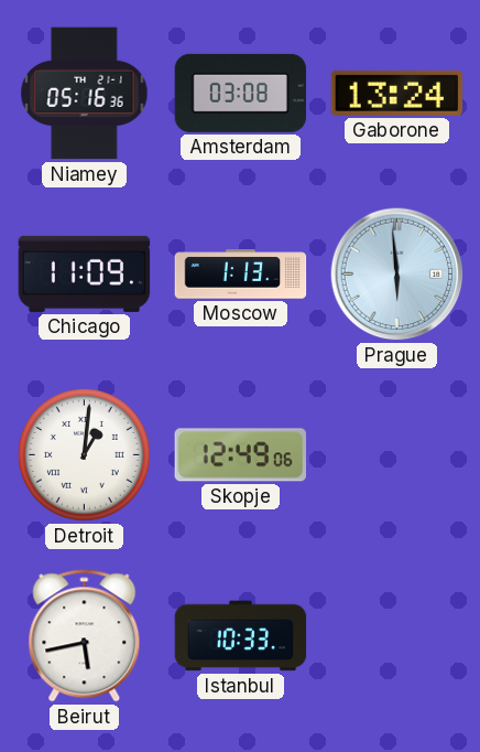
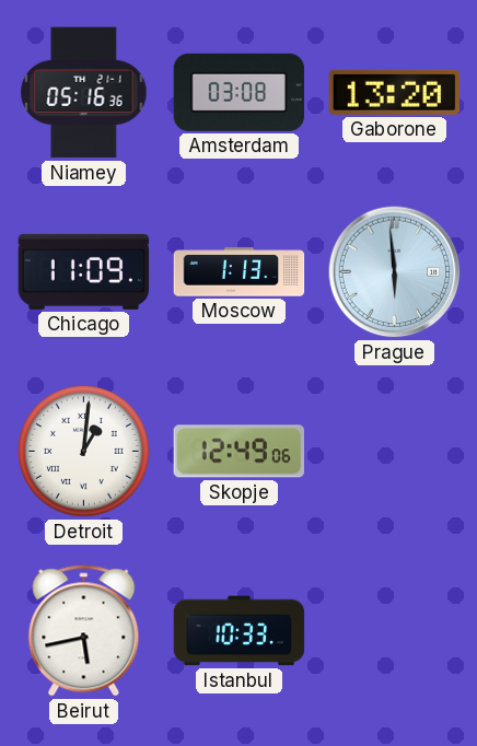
Gaborone: 13:24 -> 13:20 (395, 92)
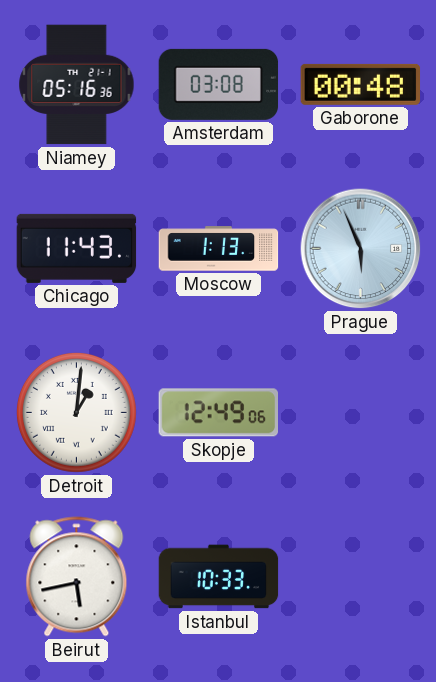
Gaborone: 13:20 -> 00:48 (361, 84)
Chicago: 11:09 -> 11:43 (77, 248)
Prague: 5:59 -> 5:56 (361, 249)
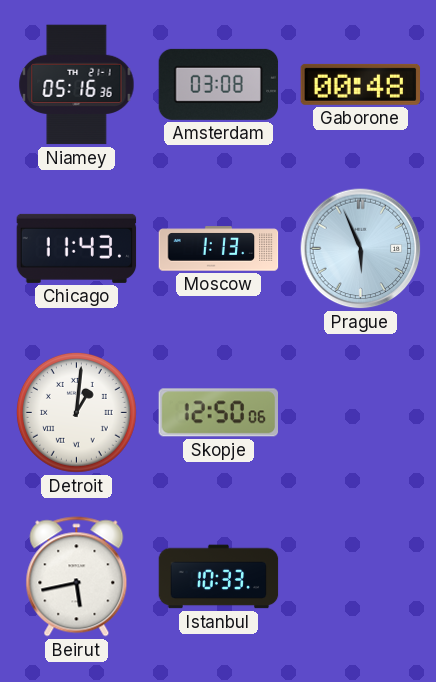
Skopje: 12:49 -> 12:50 (218, 413)
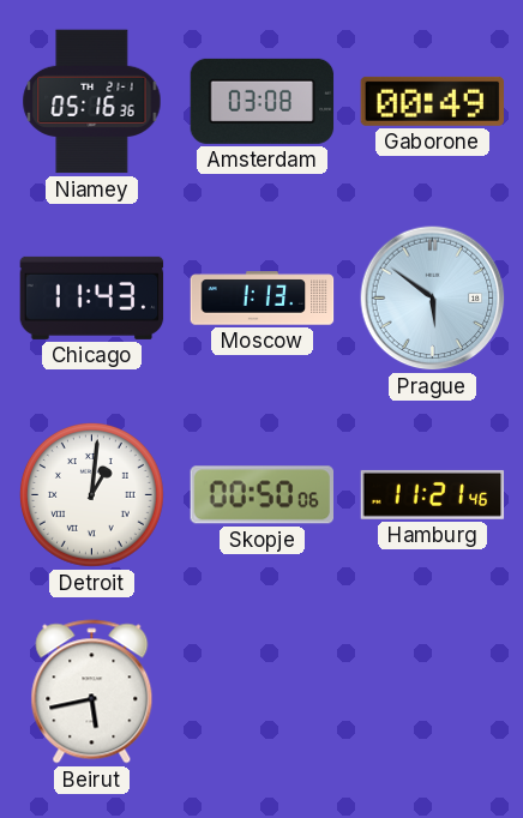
Gaborone: 00:48 -> 00:49 (433, 101)
Prague: 5:56 -> 5:51 (433, 299)
Skopje: 12:50 -> 00:50 (261, 495)
Hamburg: none -> 11:21 (433, 494)
Istanbul: 10:33 -> none (219, 577)
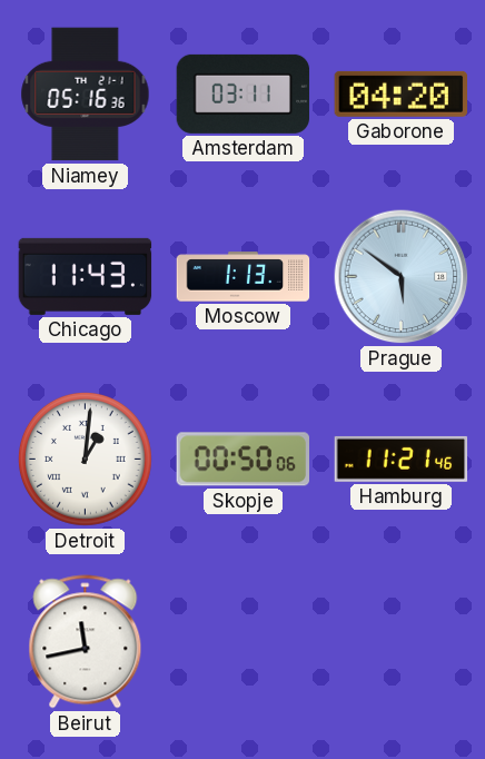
Amsterdam: 03:08 -> 03:11 (244, 93)
Gaborone: 00:49 -> 04:20 (402, 93)
Beirut: 5:43 -> 11:43 (86, 642)
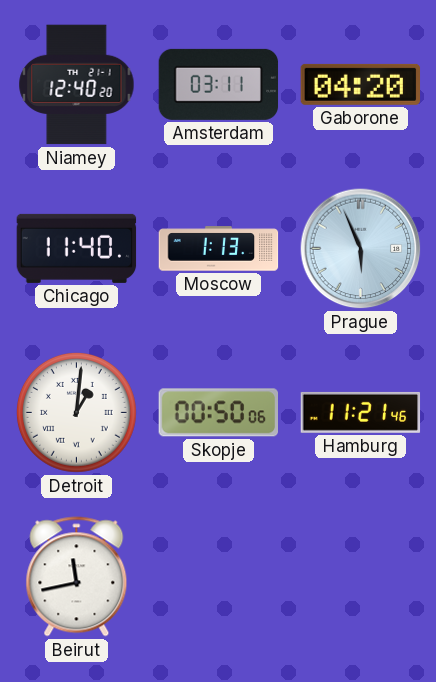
Niamey: 05:16 -> 12:40 (77, 85)
Chicago: 11:43 -> 11:40 (77, 248)
Prague: 5:51 -> 5:56 (361, 249)
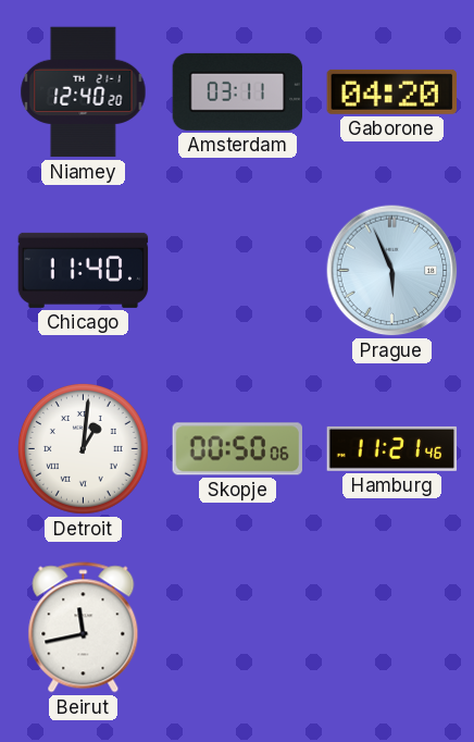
Moscow: 1:13 -> none (219, 249)
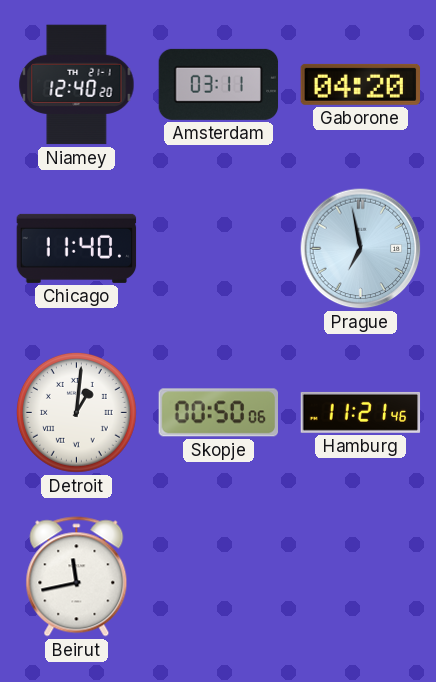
Prague: 5:56 -> 6:58 (361, 249)
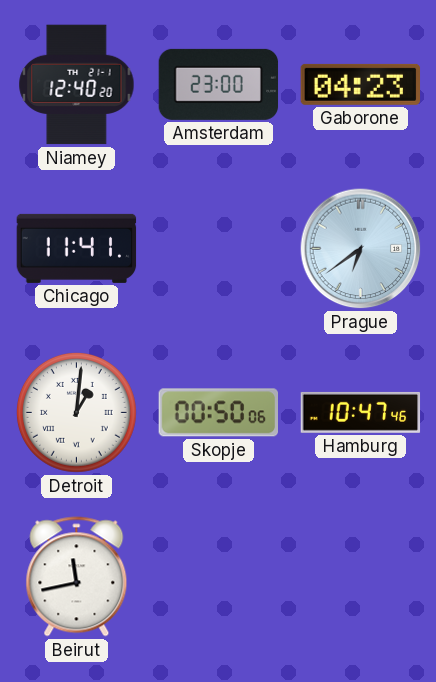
Amsterdam: 03:11 -> 23:00 (219, 84)
Gaborone: 04:20 -> 04:23 (361, 84)
Chicago: 11:40 -> 11:41 (77, 248)
Prague: 6:58 -> 6:39 (361, 249)
Hamburg: 11:21 -> 10:47 (361, 412)
